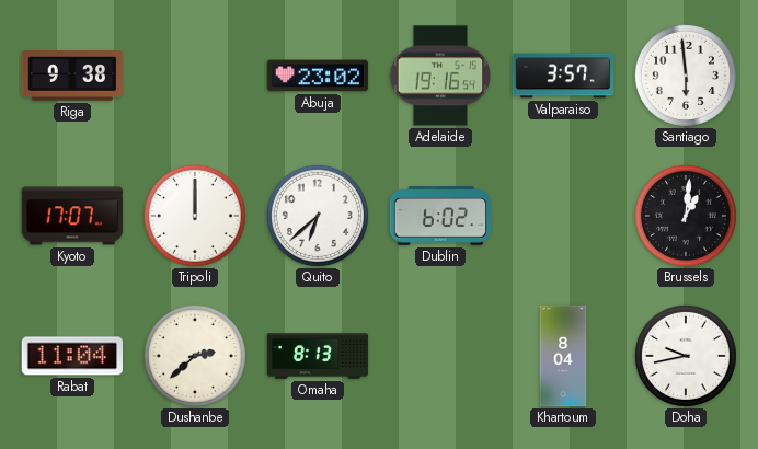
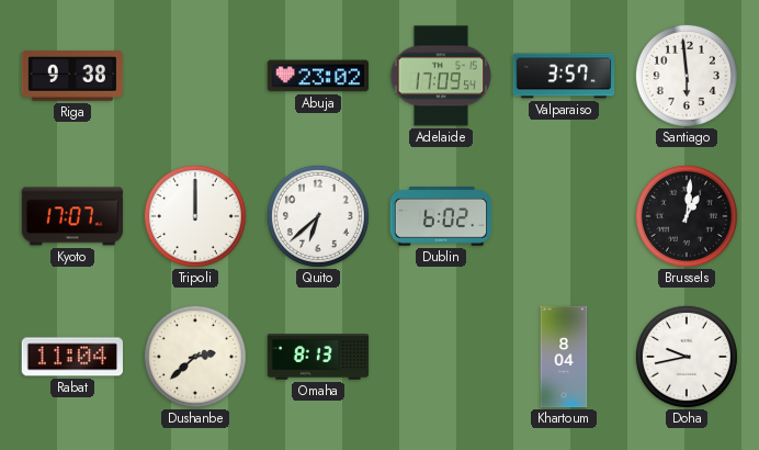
Adelaide: 19:16 -> 17:09 (441, 76)
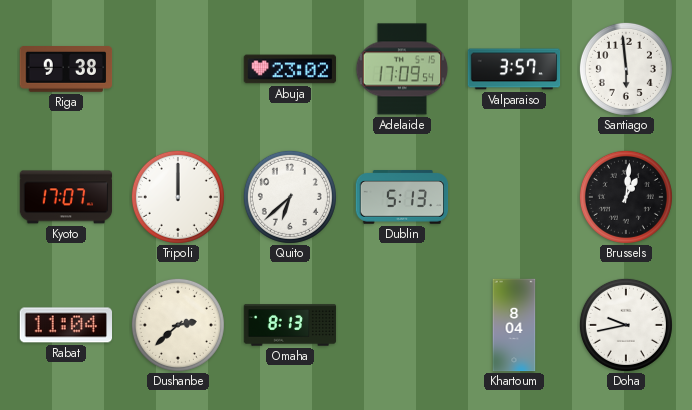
Dublin: 6:02 -> 5:13 (402, 197)
